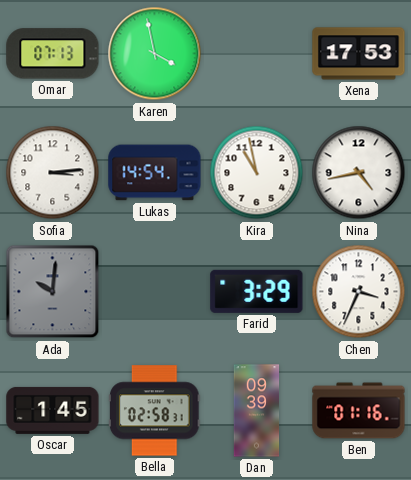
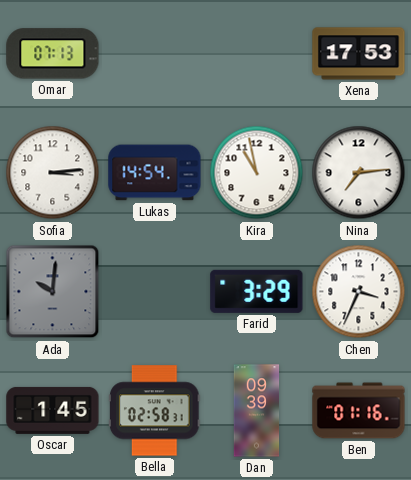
Karen: 3:58 -> none (155, 54)
Nina: 4:43 -> 7:14 (359, 173)
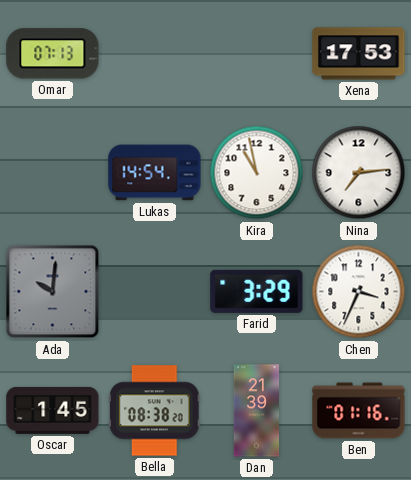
Sofia: 3:14 -> none (53, 173)
Bella: 02:58 -> 08:38 (155, 411)
Dan: 09:39 -> 21:39 (257, 411)
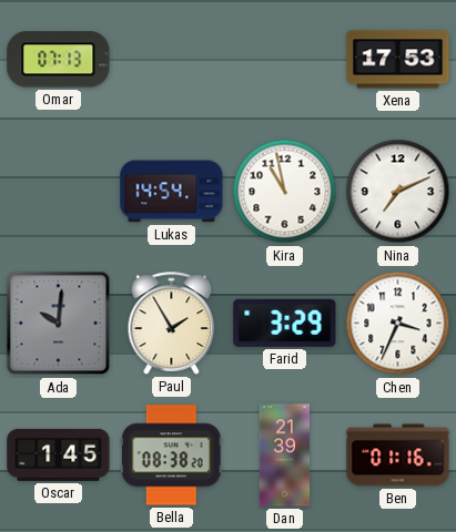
Nina: 7:14 -> 7:11 (398, 192)
Paul: none -> 1:55 (172, 323)
